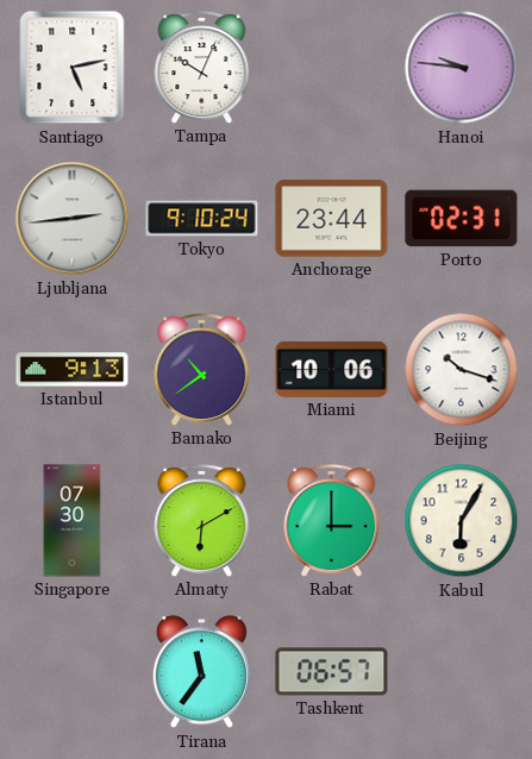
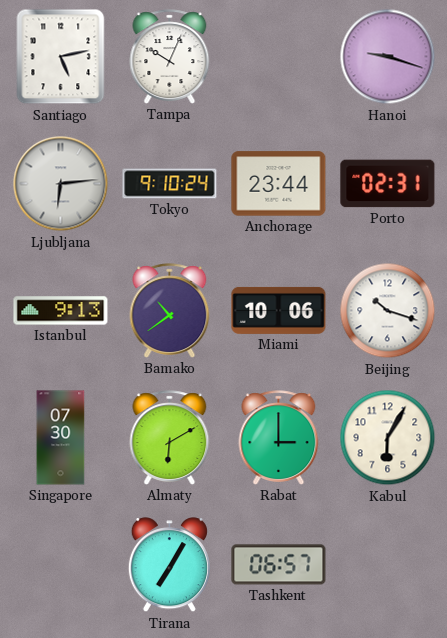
Hanoi: 9:46 -> 9:18 (388, 57)
Ljubljana: 2:44 -> 6:14 (61, 184)
Tirana: 11:36 -> 7:05 (169, 565)
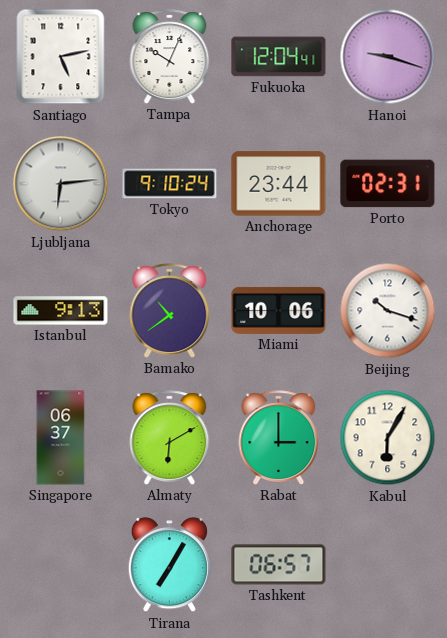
Fukuoka: none -> 12:04 (279, 57)
Singapore: 07:30 -> 06:37 (61, 438)
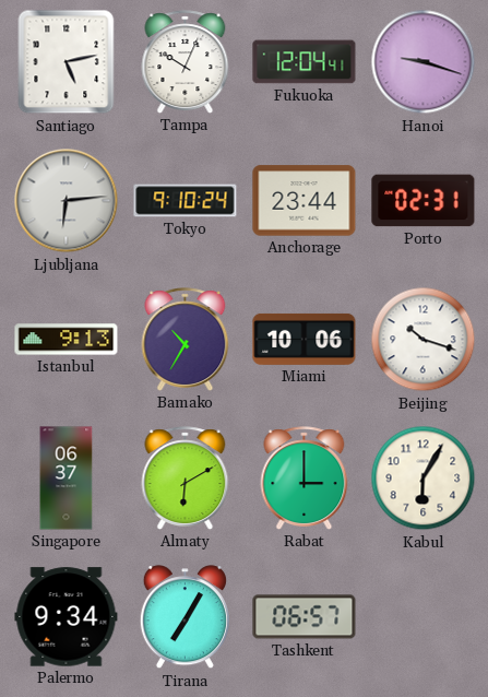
Bamako: 10:39 -> 10:35 (186, 340)
Palermo: none -> 9:34 (67, 617)
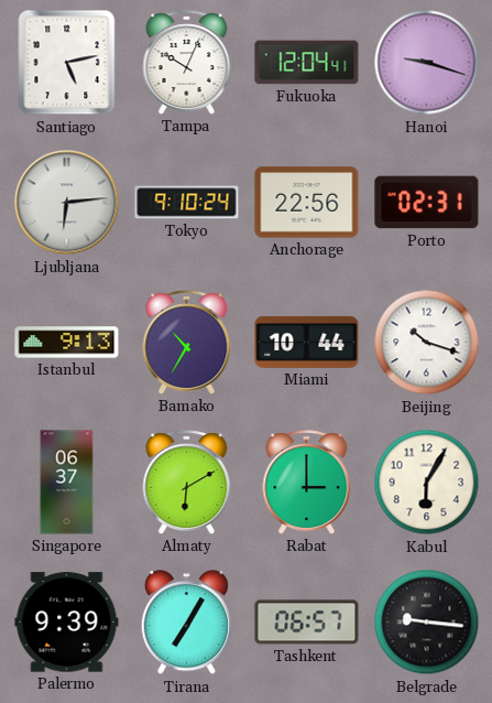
Anchorage: 23:44 -> 22:56 (307, 203)
Miami: 10:06 -> 10:44 (307, 342)
Palermo: 9:34 -> 9:39 (67, 623)
Belgrade: none -> 9:16 (427, 623)
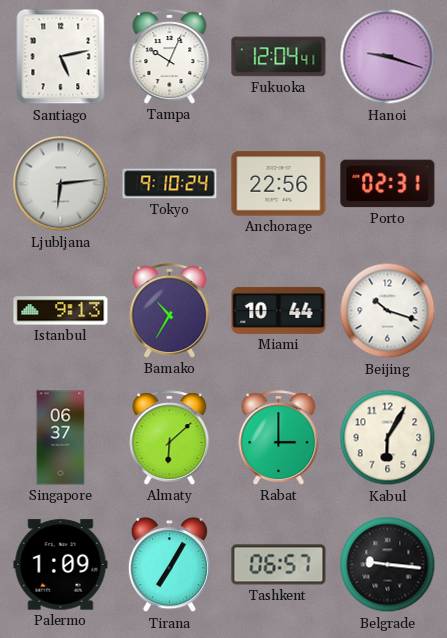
Almaty: 6:10 -> 6:08 (170, 438)
Palermo: 9:39 -> 1:09 (61, 565)
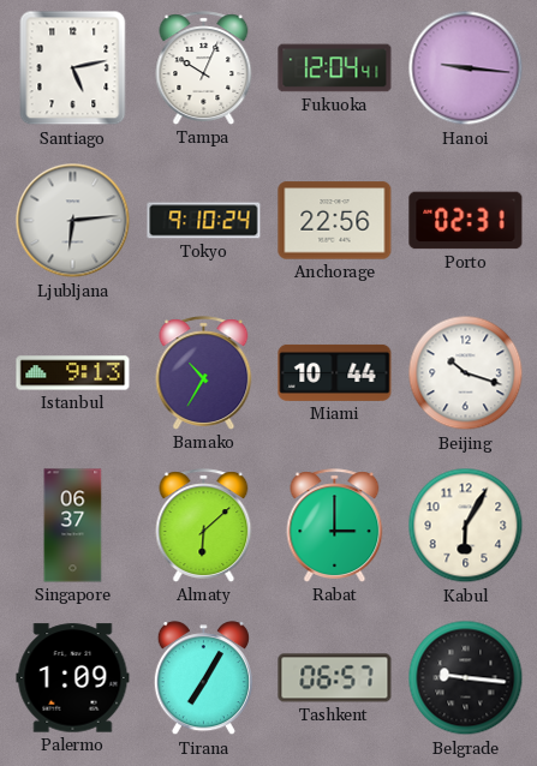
Hanoi: 9:18 -> 9:16 (466, 68)
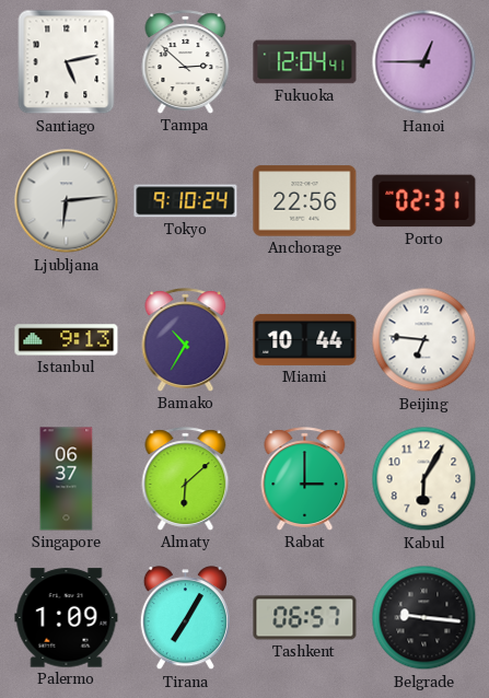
Tampa: 10:04 -> 2:52 (186, 62)
Hanoi: 9:16 -> 12:45 (424, 62)
Beijing: 10:18 -> 6:46 (424, 340)
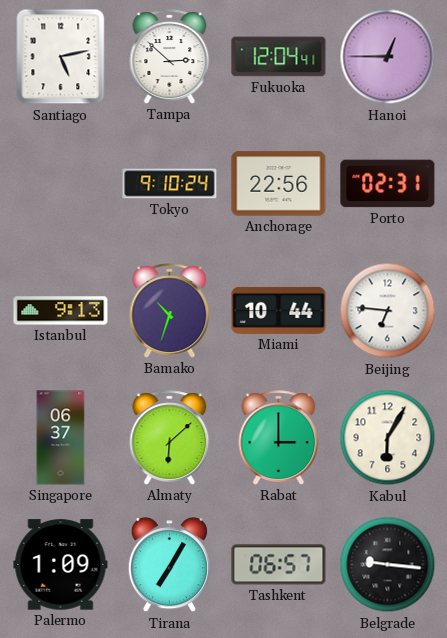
Ljubljana: 6:14 -> none (67, 201)
Bamako: 10:35 -> 10:33 (170, 311)
